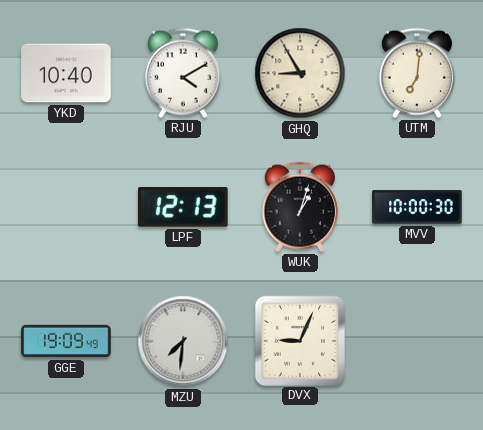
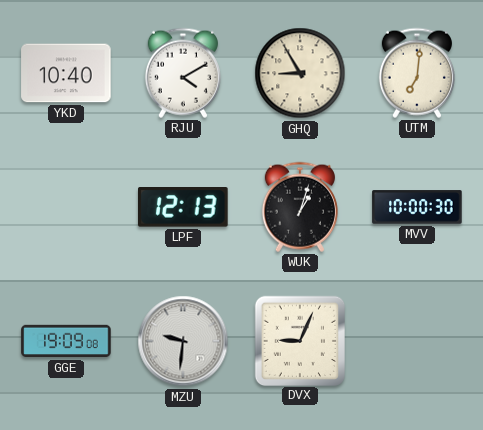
GGE: 19:09:49 -> 19:09:08 (66, 341)
MZU: 7:31 -> 9:31 (183, 341)
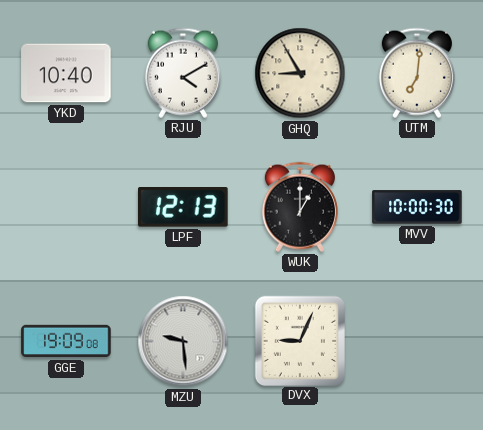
WUK: 1:03 -> 1:00 (300, 207)
MZU: 9:31 -> 9:29 (183, 341)
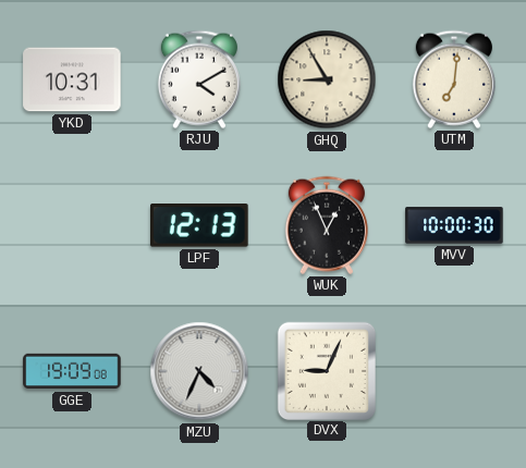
YKD: 10:40 -> 10:31 (72, 79)
WUK: 1:00 -> 12:56 (327, 225)
MZU: 9:29 -> 4:34 (199, 371)
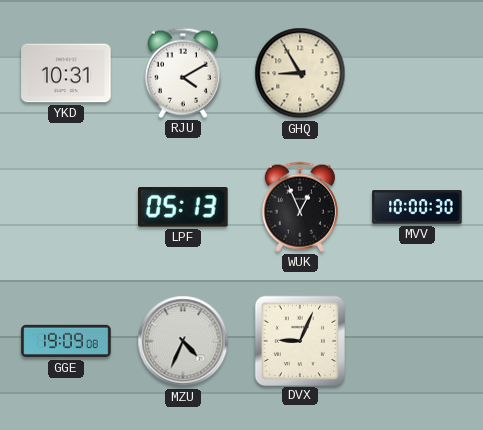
UTM: 7:01 -> none (454, 79)
LPF: 12:13 -> 05:13 (184, 207)
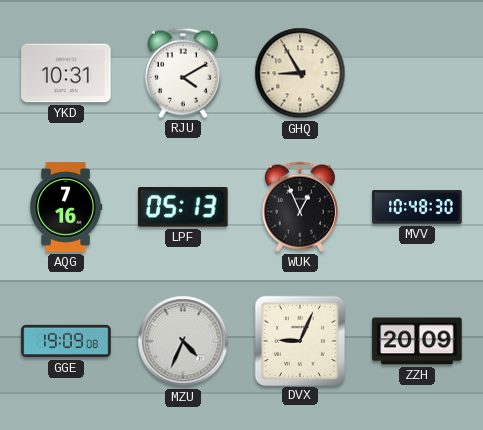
AQG: none -> 7:16 (66, 207)
MVV: 10:00 -> 10:48 (417, 207)
ZZH: none -> 20:09 (417, 341)
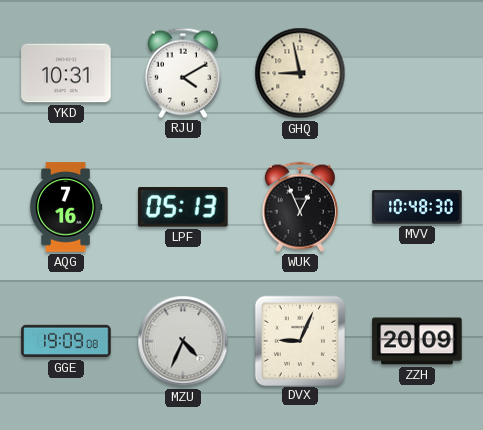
GHQ: 8:55 -> 8:58 (300, 73)
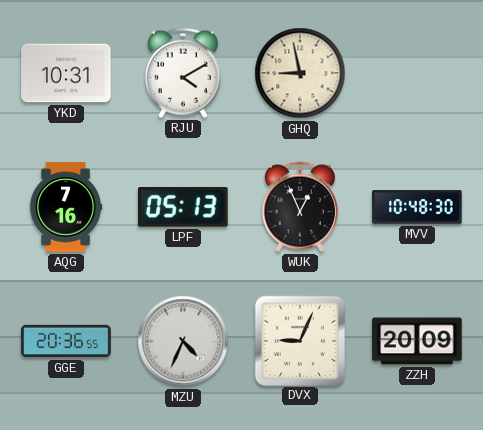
GGE: 19:09 -> 20:36 (66, 341)
